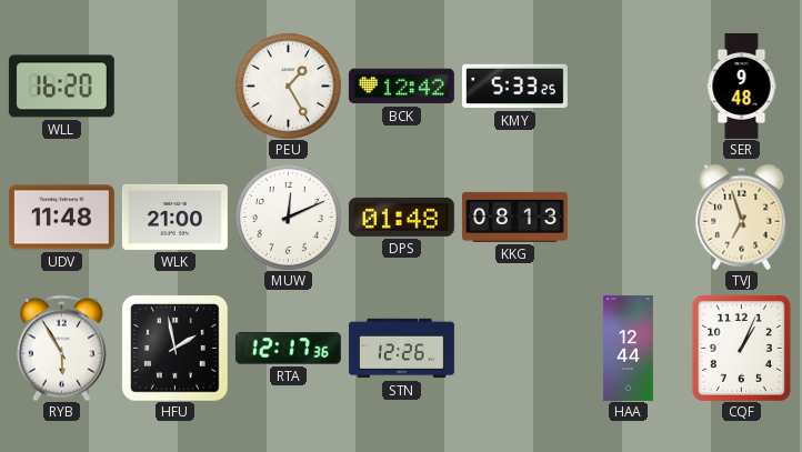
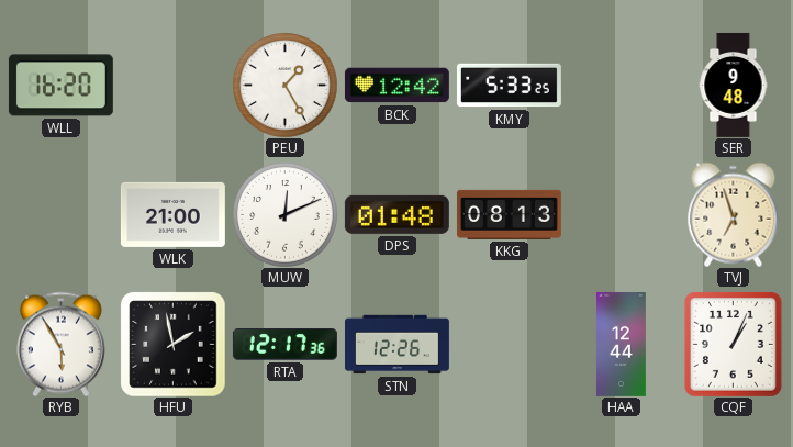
UDV: 11:48 -> none (61, 218)
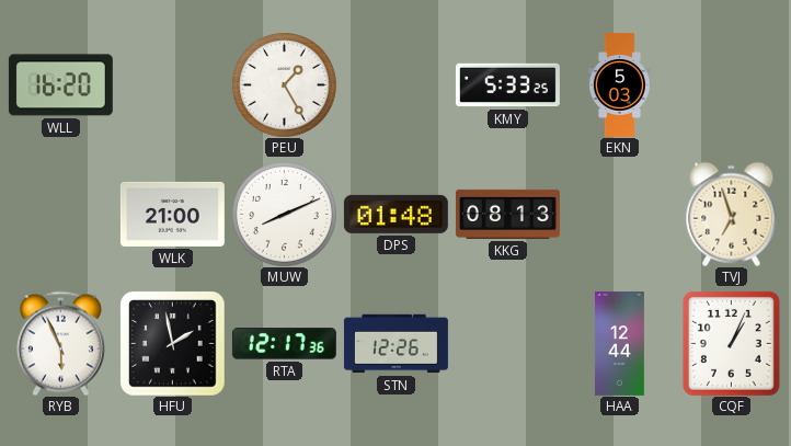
BCK: 12:42 -> none (396, 86)
EKN: none -> 5:03 (619, 84)
SER: 9:48 -> none (734, 85)
MUW: 12:11 -> 8:11 (285, 215)
RYB: 5:55 -> 5:56 (60, 343)
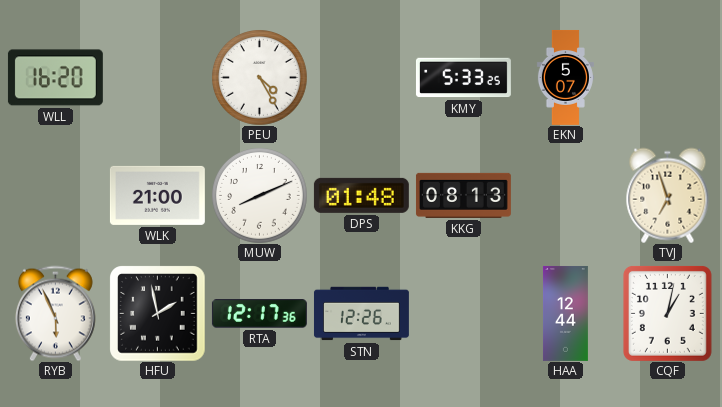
PEU: 1:25 -> 4:25 (260, 78)
EKN: 5:03 -> 5:07 (565, 77)
CQF: 1:04 -> 1:02 (667, 313)
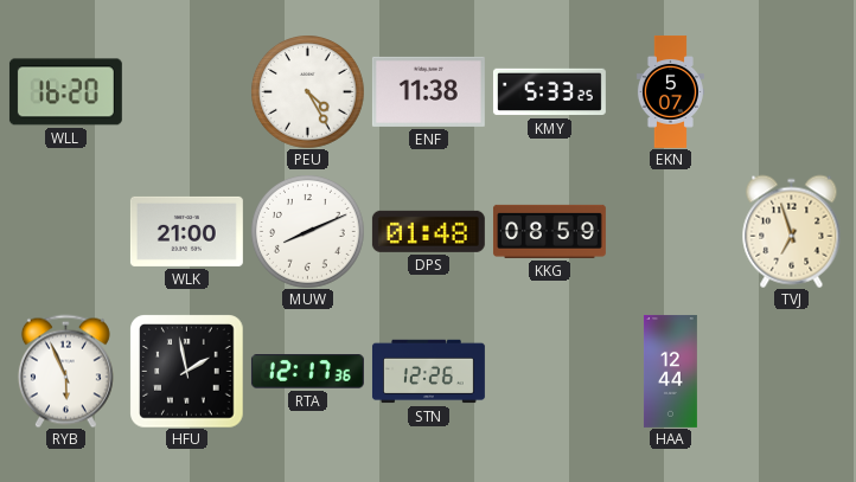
ENF: none -> 11:38 (428, 91)
KKG: 08:13 -> 08:59 (549, 231)
CQF: 1:02 -> none (667, 313)
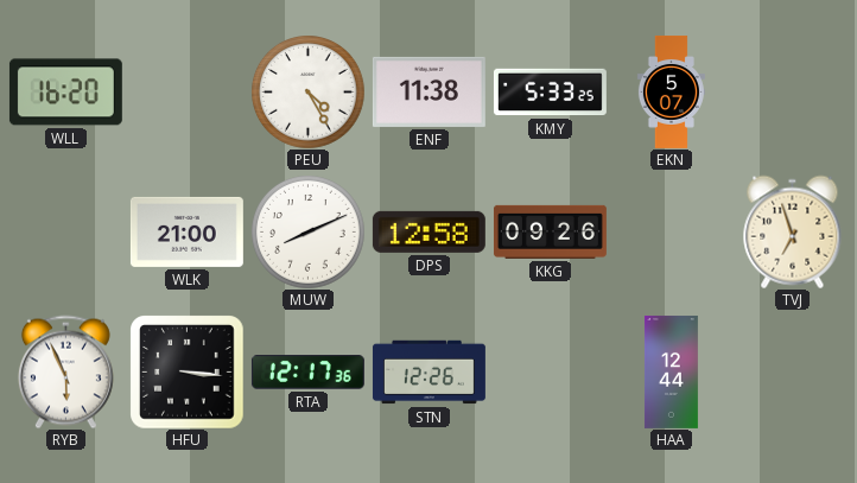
DPS: 01:48 -> 12:58 (429, 231)
KKG: 08:59 -> 09:26 (550, 231)
HFU: 1:58 -> 3:16 (186, 371)
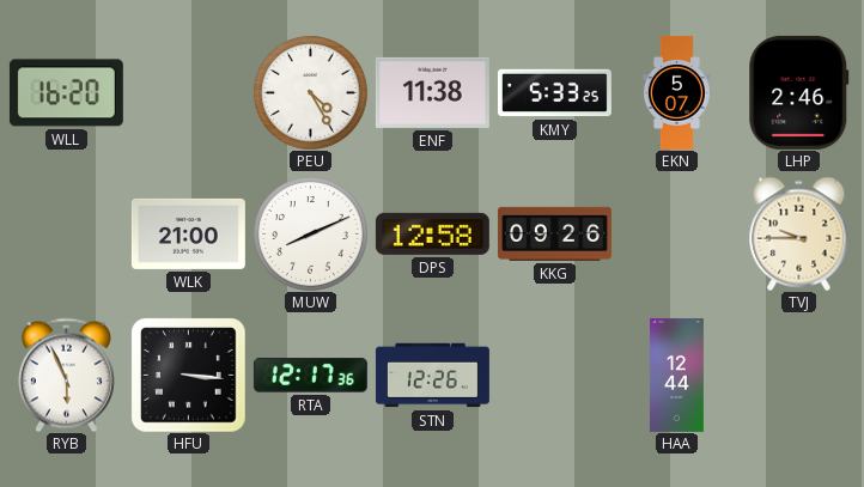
LHP: none -> 2:46 (799, 92)
TVJ: 6:57 -> 9:45 (799, 233)
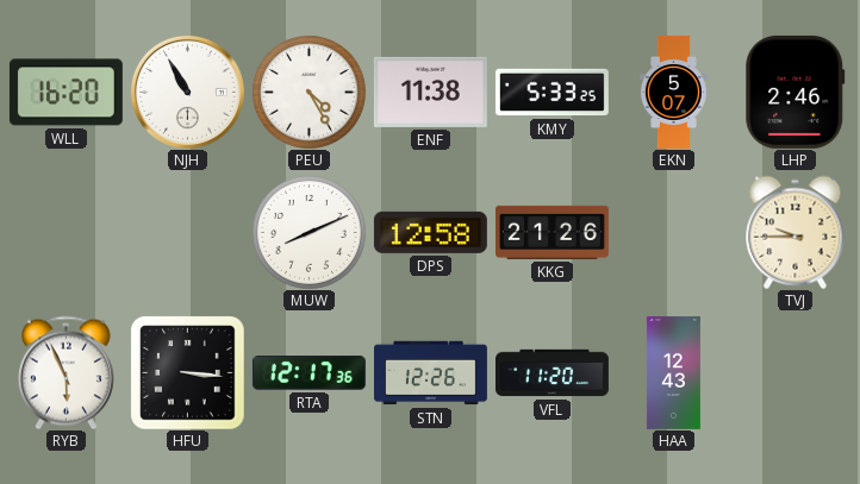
NJH: none -> 10:55 (187, 92)
WLK: 21:00 -> none (188, 233)
KKG: 09:26 -> 21:26 (551, 232)
VFL: none -> 11:20 (551, 373)
HAA: 12:44 -> 12:43 (673, 372)
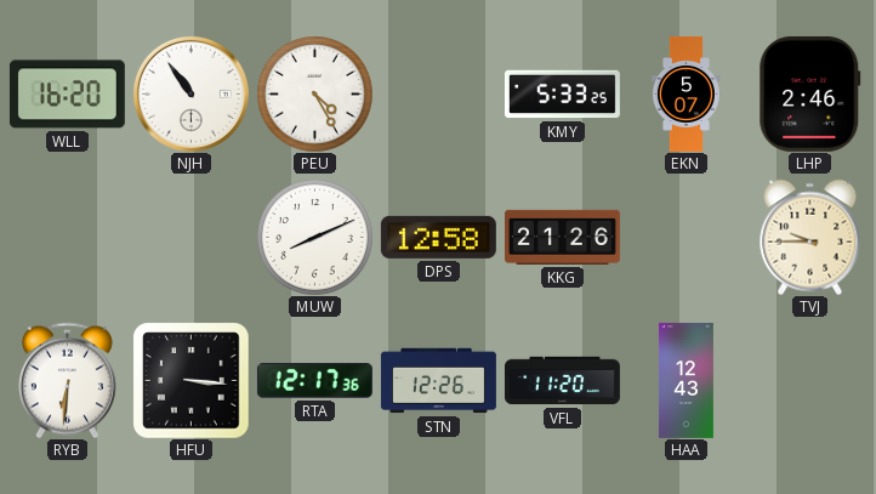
NJH: 10:55 -> 10:54 (190, 93)
ENF: 11:38 -> none (430, 92)
RYB: 5:56 -> 6:31 (67, 380)
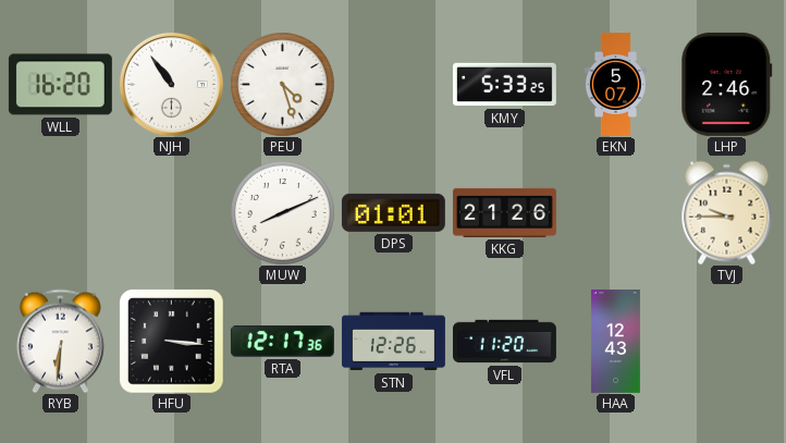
PEU: 4:25 -> 4:27 (283, 85)
DPS: 12:58 -> 01:01 (393, 212)
